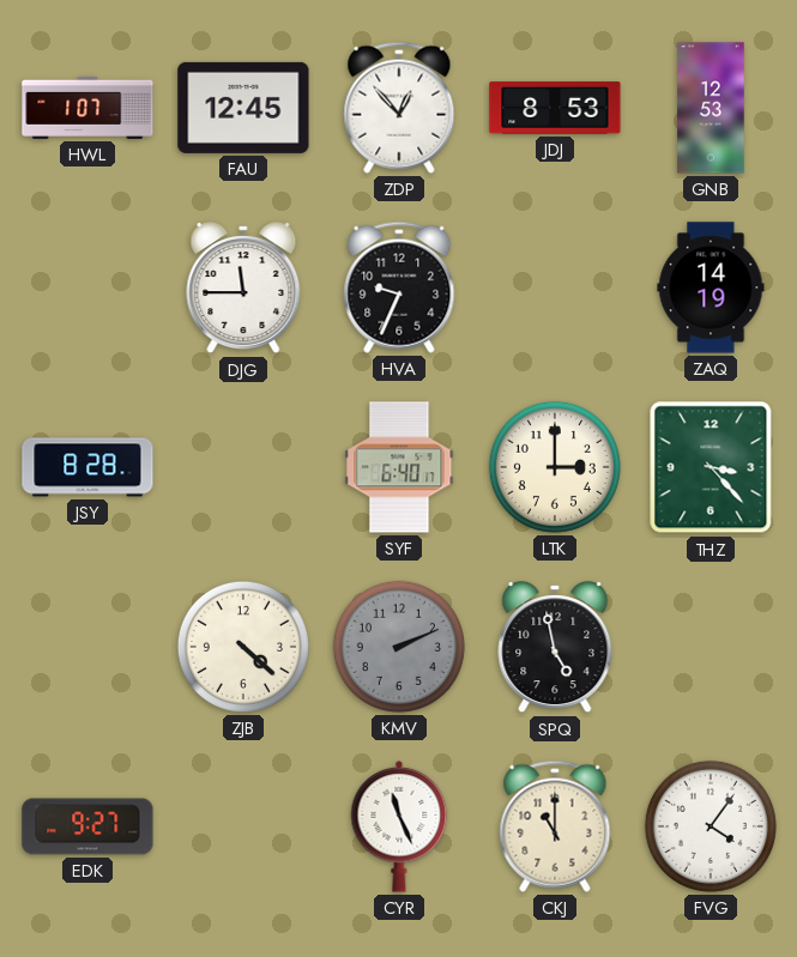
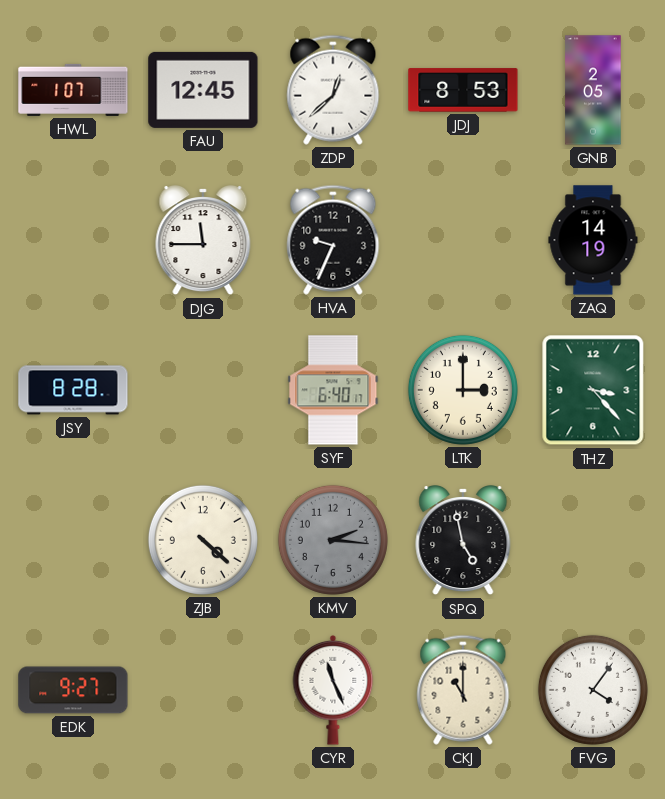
ZDP: 12:53 -> 12:38 (333, 90)
GNB: 12:53 -> 2:05 (593, 90)
KMV: 2:11 -> 2:16 (333, 540)
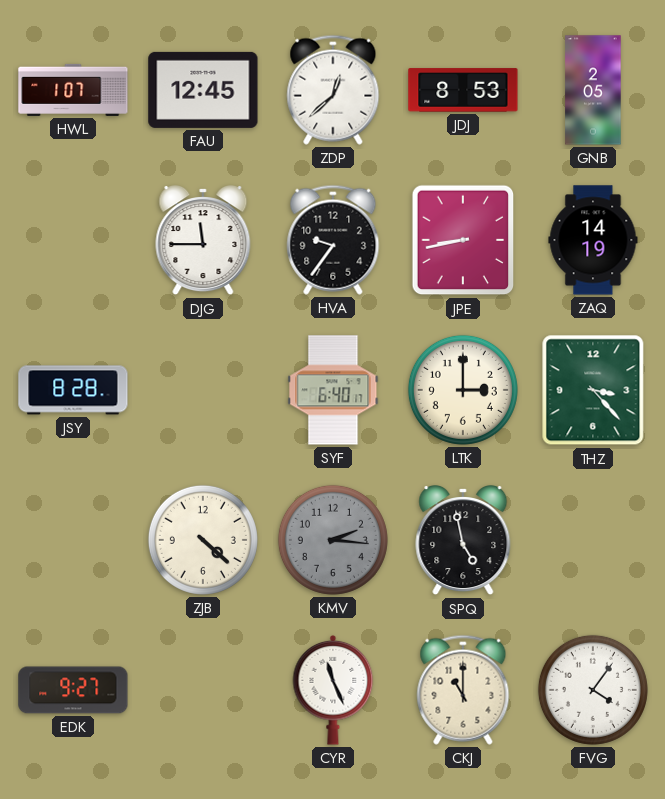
HVA: 9:34 -> 9:36 (333, 240)
JPE: none -> 8:43 (463, 240)
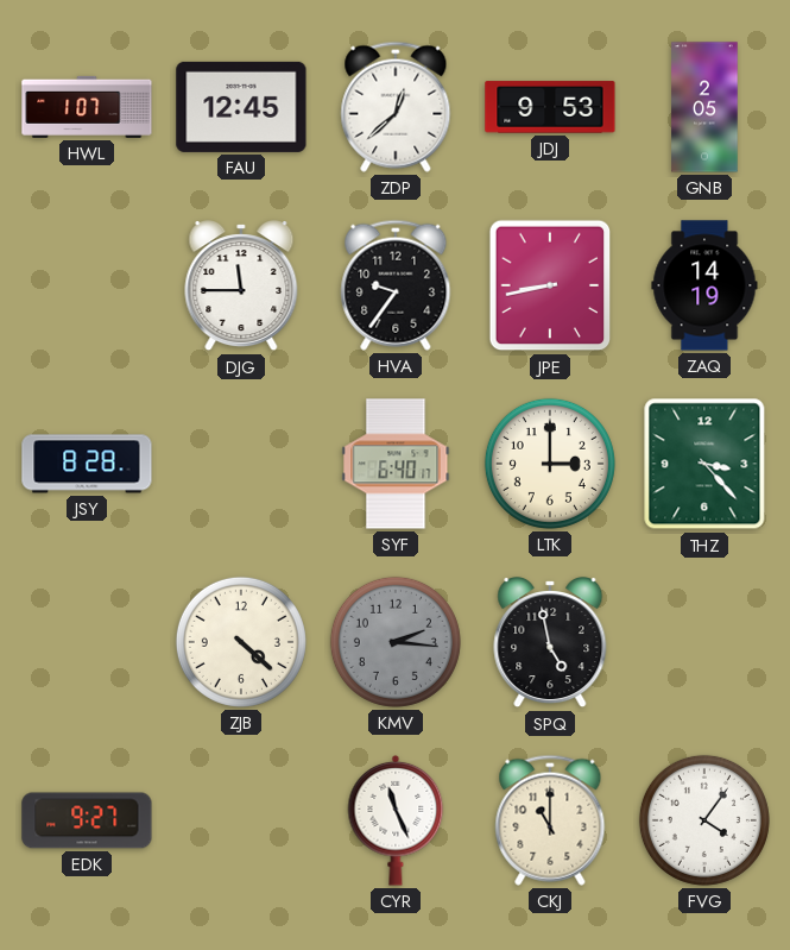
JDJ: 8:53 -> 9:53 (550, 107)
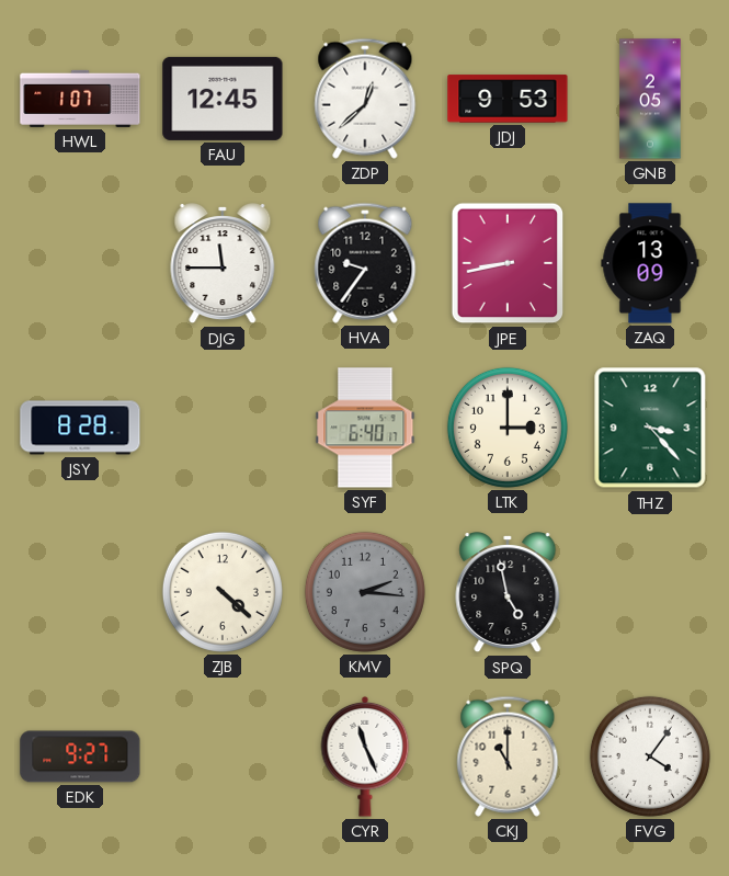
ZAQ: 14:19 -> 13:09 (650, 263)
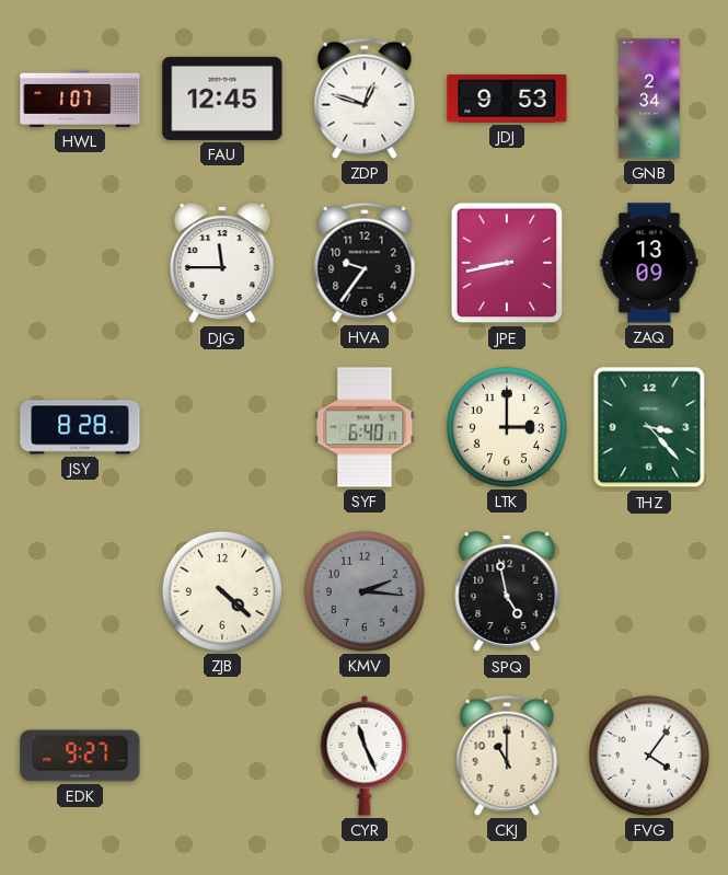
ZDP: 12:38 -> 12:48 (365, 99)
GNB: 2:05 -> 2:34 (649, 99)
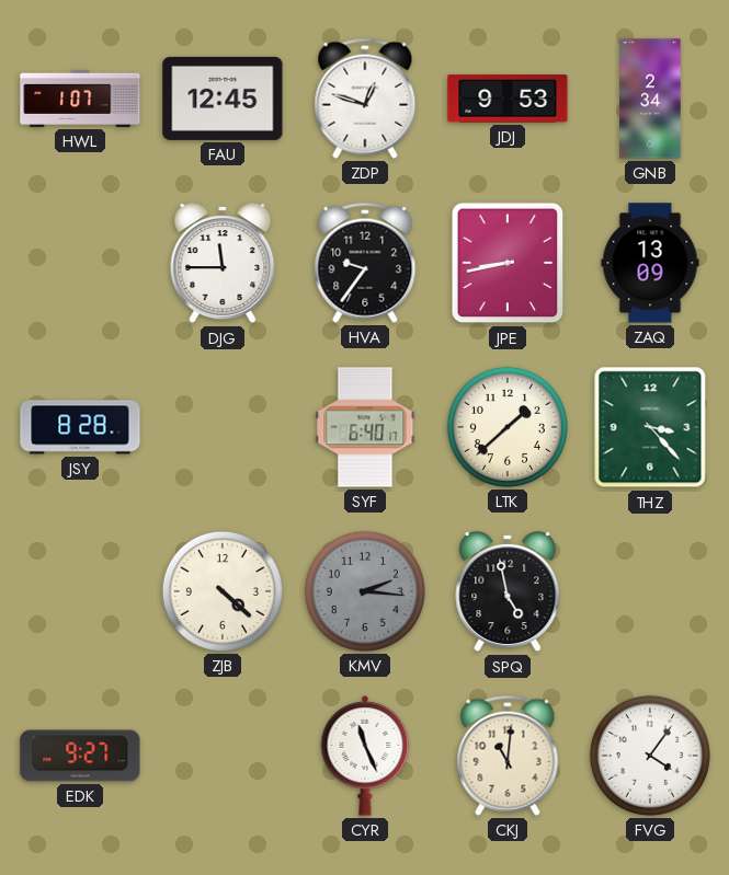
LTK: 3:00 -> 1:38 (508, 427)
CKJ: 11:00 -> 11:01 (508, 756)
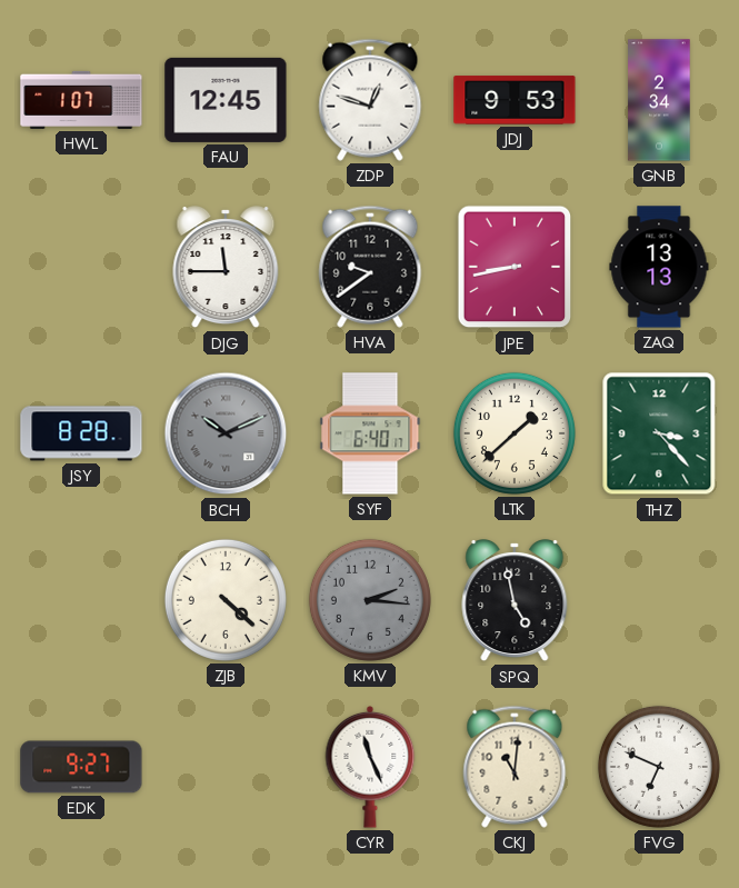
HVA: 9:36 -> 9:39 (370, 267)
ZAQ: 13:09 -> 13:13 (659, 267)
BCH: none -> 10:11 (226, 433)
FVG: 4:06 -> 6:49 (659, 767)
